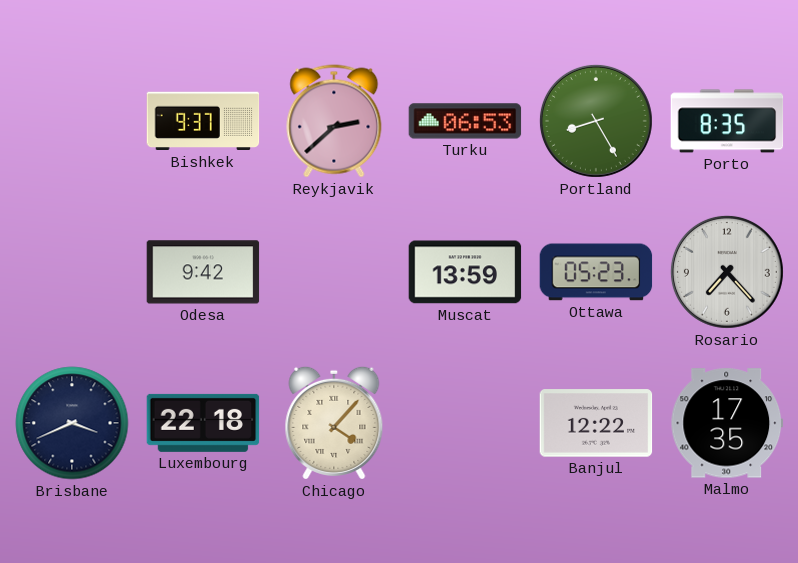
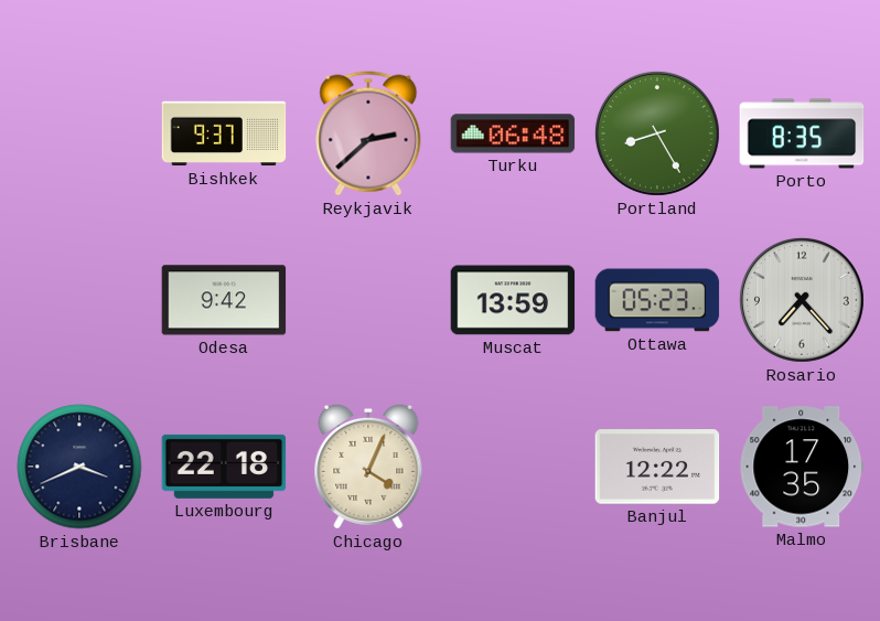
Turku: 06:53 -> 06:48 (513, 133)
Chicago: 4:07 -> 4:04 (368, 467)
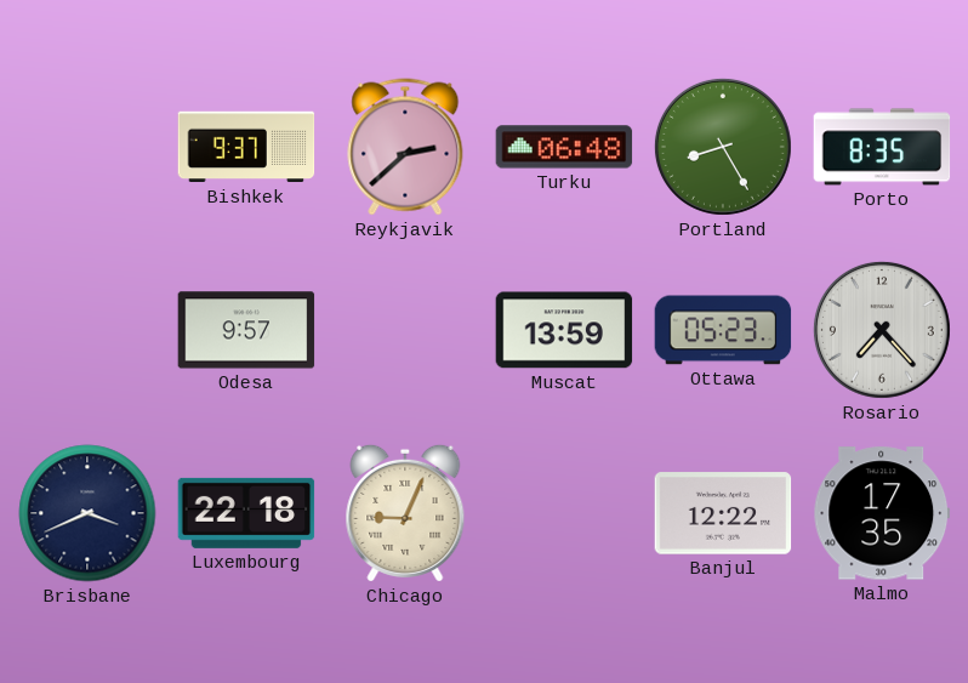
Odesa: 9:42 -> 9:57 (246, 330)
Chicago: 4:04 -> 9:04 (405, 513)
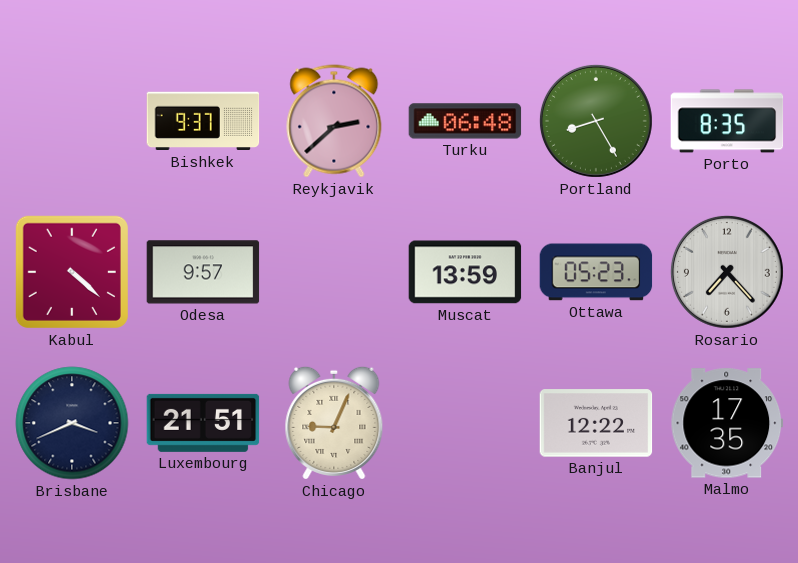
Kabul: none -> 4:22 (72, 272)
Luxembourg: 22:18 -> 21:51 (203, 423)
